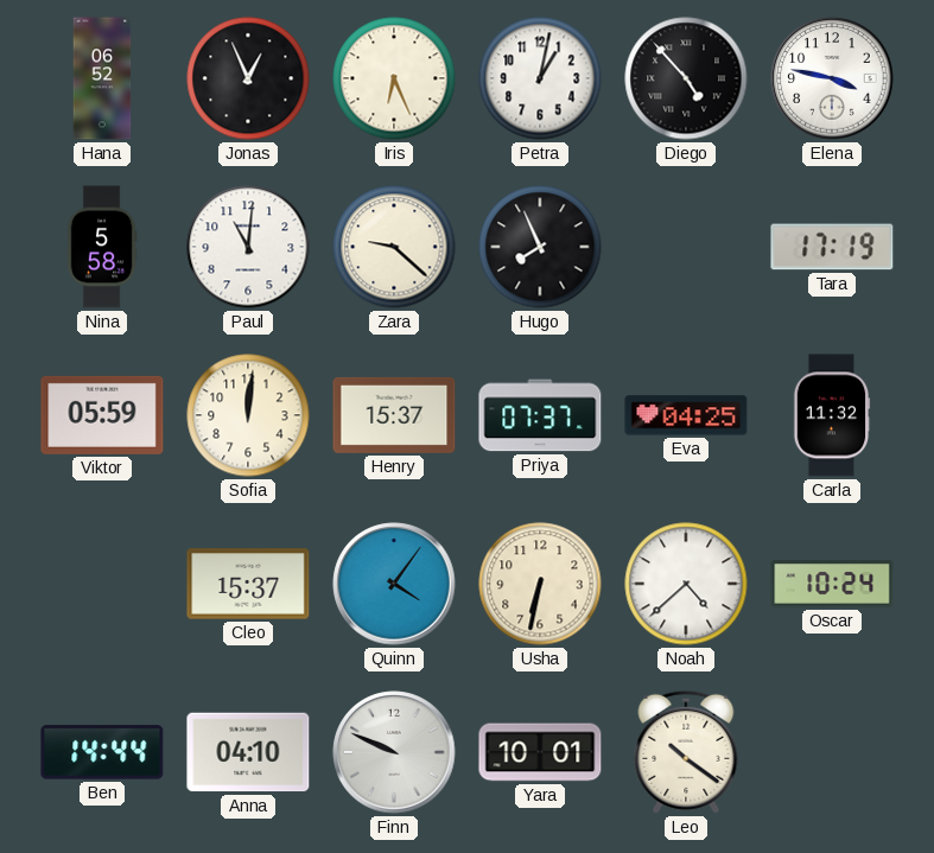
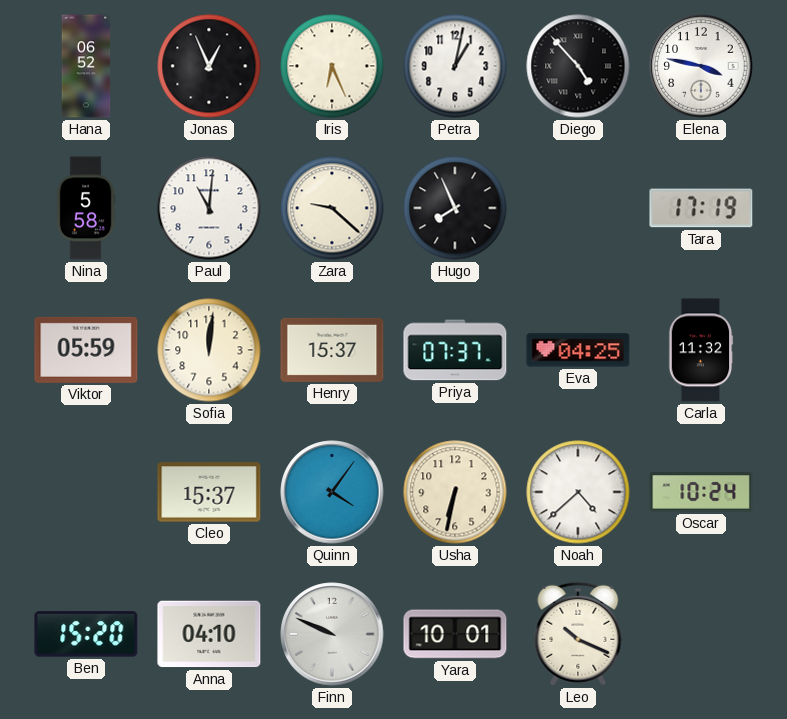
Ben: 14:44 -> 15:20 (86, 634)
Leo: 10:21 -> 10:19 (578, 634)
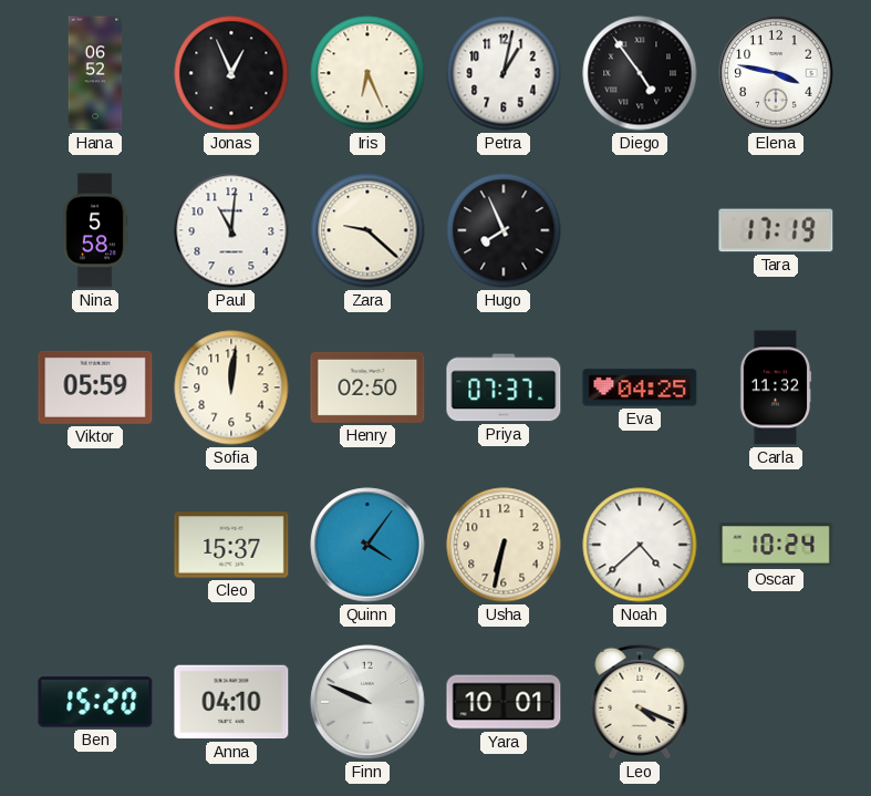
Diego: 4:53 -> 4:54 (640, 73)
Henry: 15:37 -> 02:50 (367, 387)
Leo: 10:19 -> 4:19 (640, 702)
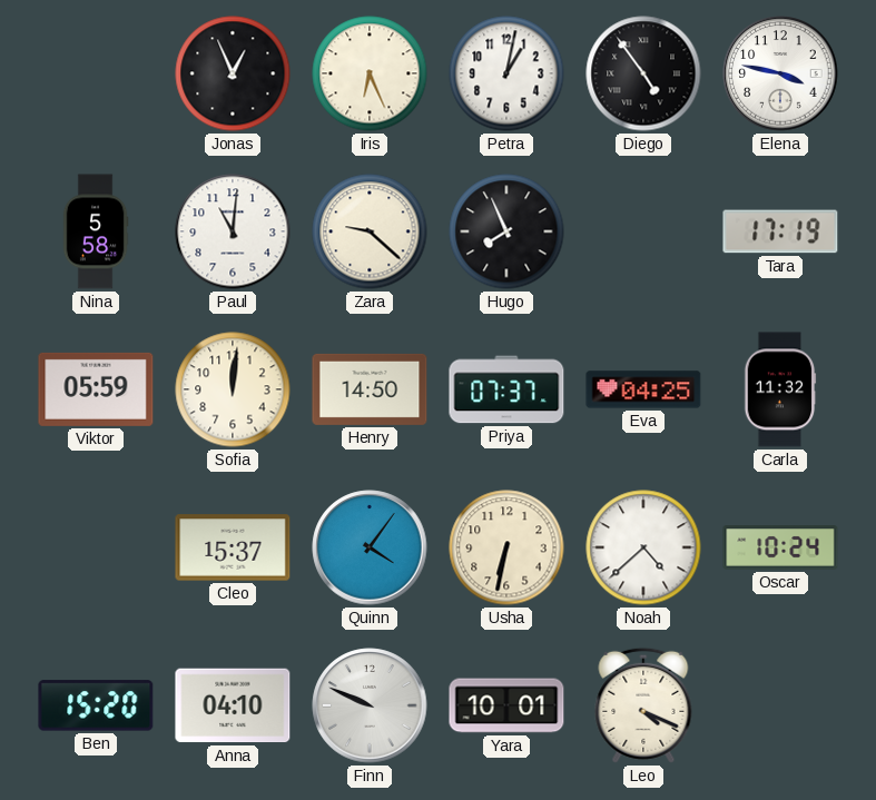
Hana: 06:52 -> none (95, 73)
Henry: 02:50 -> 14:50 (370, 389)
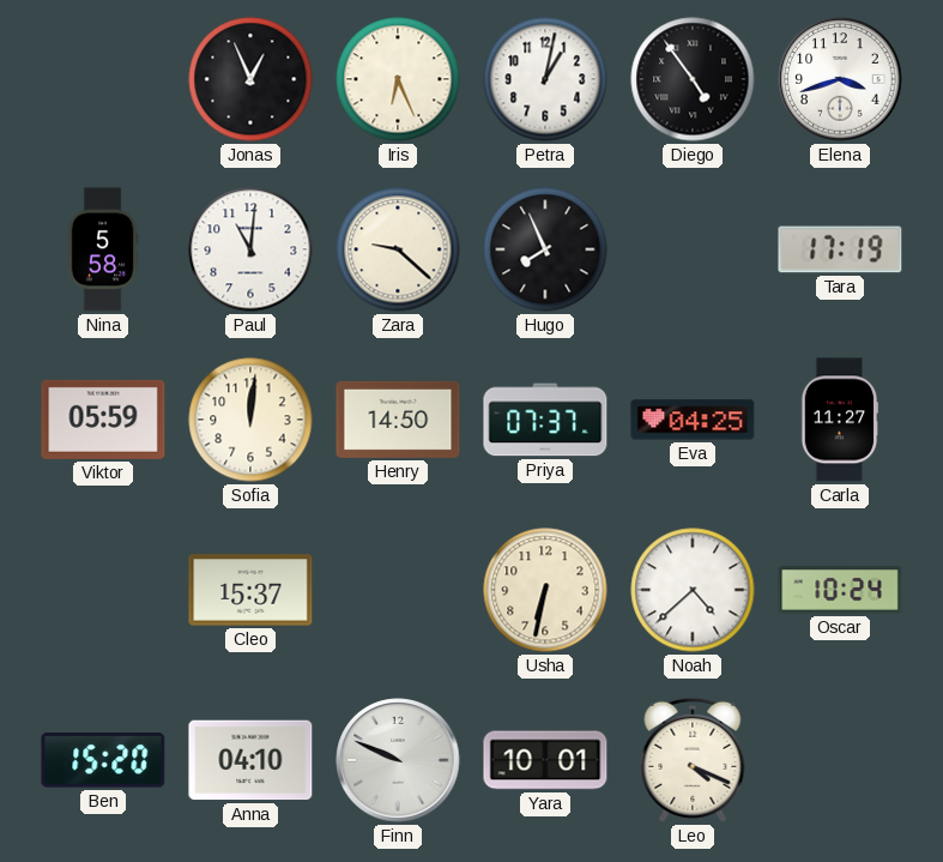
Elena: 3:47 -> 3:42 (840, 79)
Carla: 11:32 -> 11:27 (840, 420)
Quinn: 4:06 -> none (370, 547)
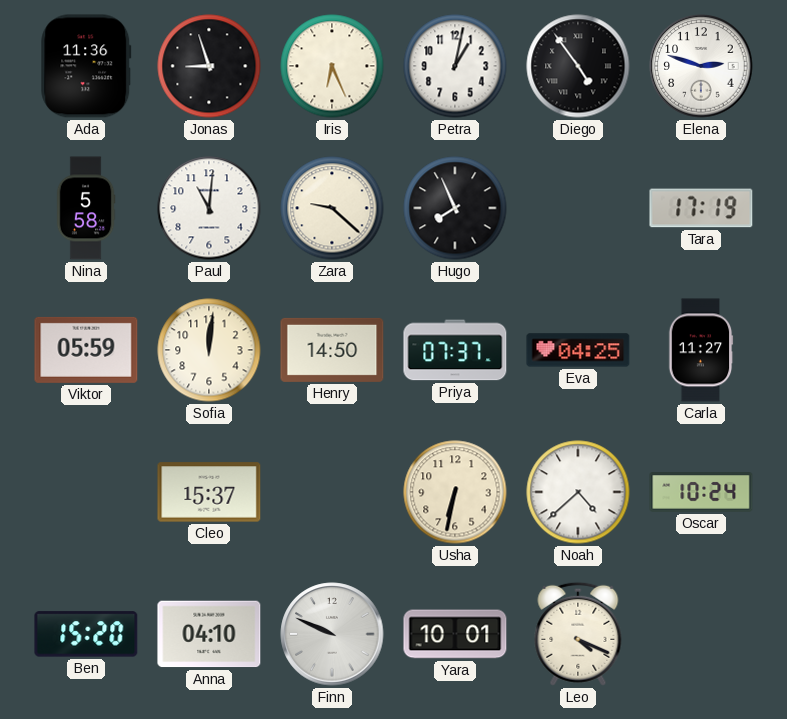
Ada: none -> 11:36 (86, 66)
Jonas: 12:56 -> 8:57 (209, 66)
Elena: 3:42 -> 2:48 (701, 66)
